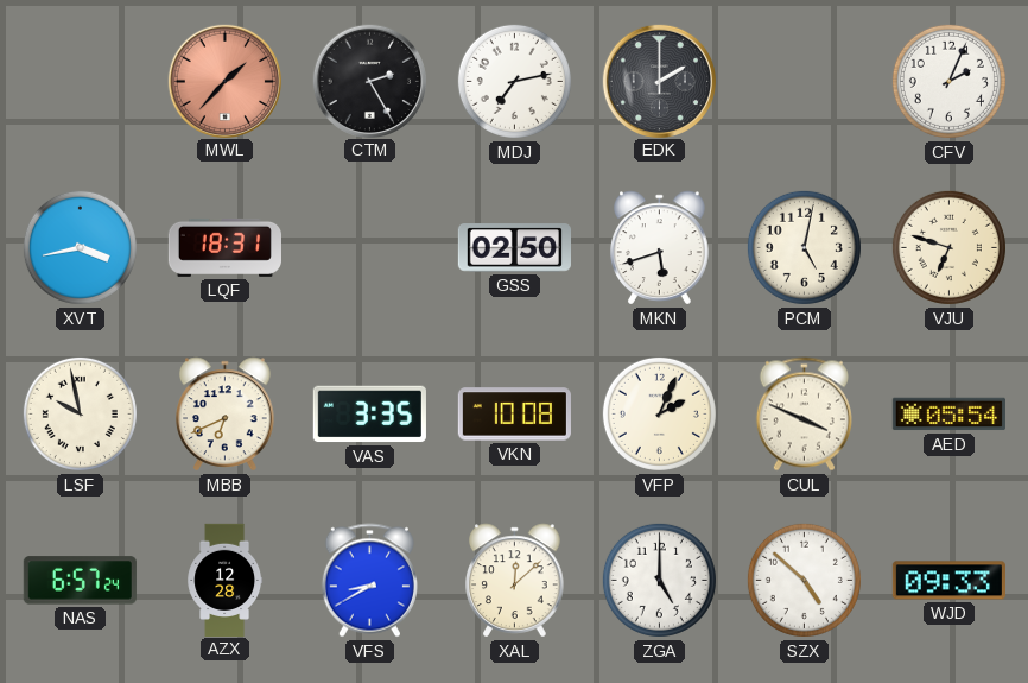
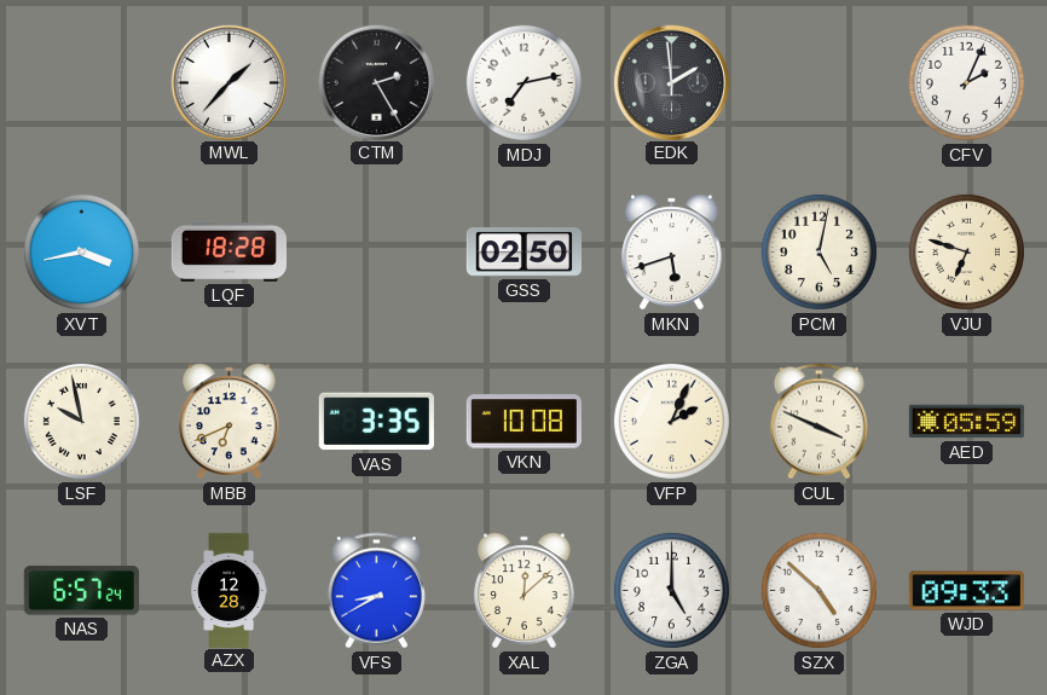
MWL dial: salmon -> white (229, 82)
EDK: 2:00 -> 1:59 (671, 82)
LQF: 18:31 -> 18:28 (229, 251)
AED: 05:54 -> 05:59 (966, 422)
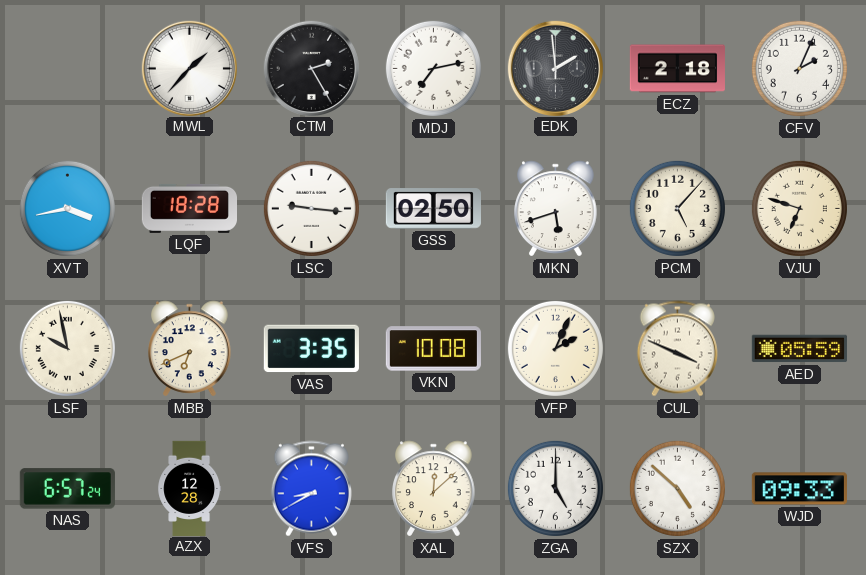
ECZ: none -> 2:18 (677, 69)
LSC: none -> 9:16 (311, 208)
PCM: 5:02 -> 5:07 (677, 208)
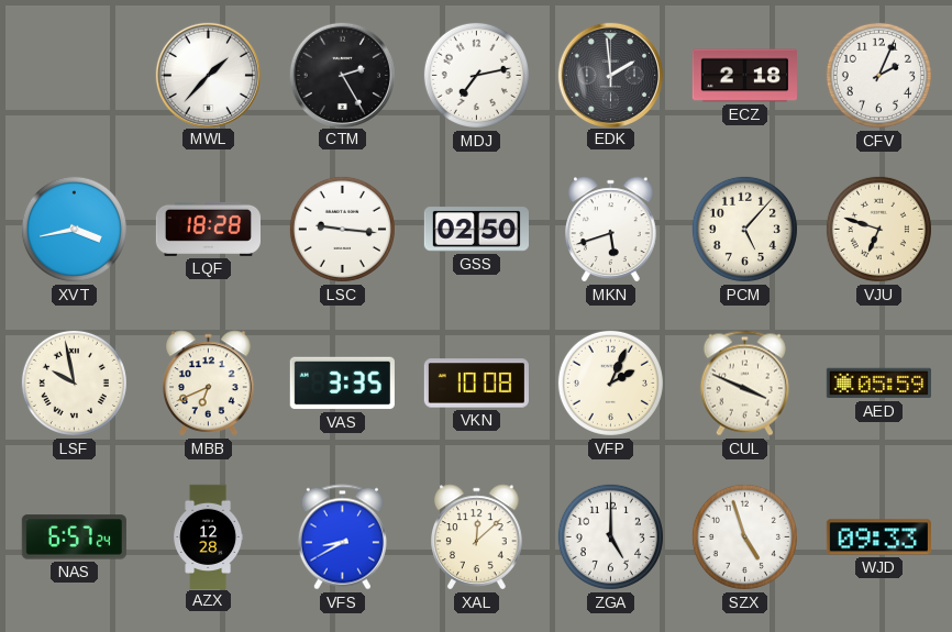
SZX: 4:52 -> 4:57 (744, 536)
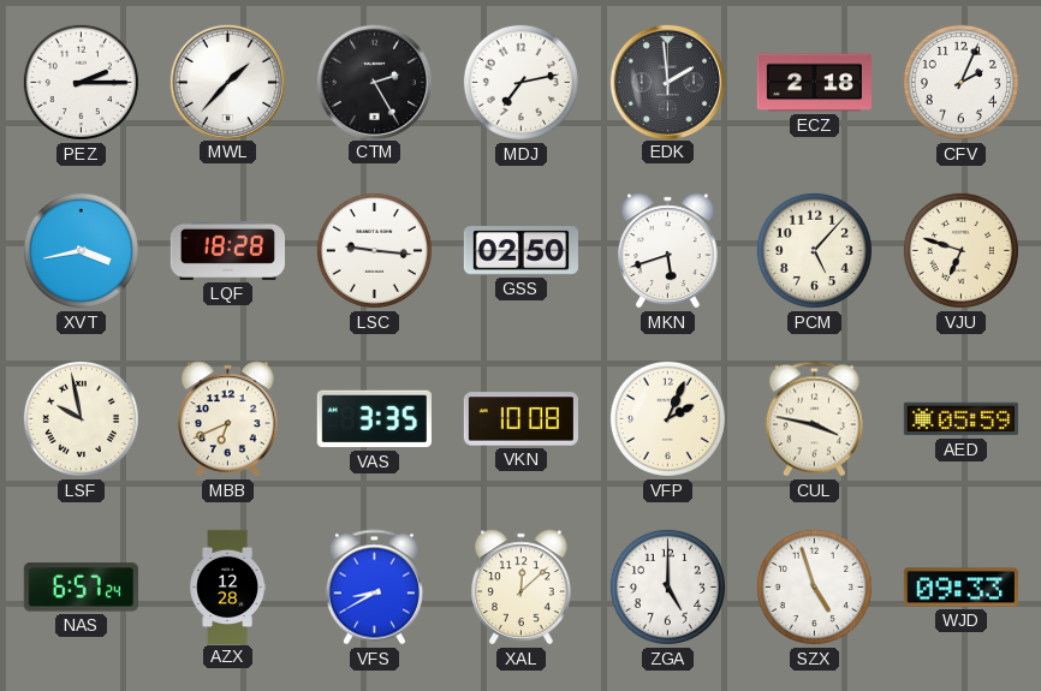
PEZ: none -> 2:15 (81, 82)
CUL: 3:49 -> 3:47 (814, 419)
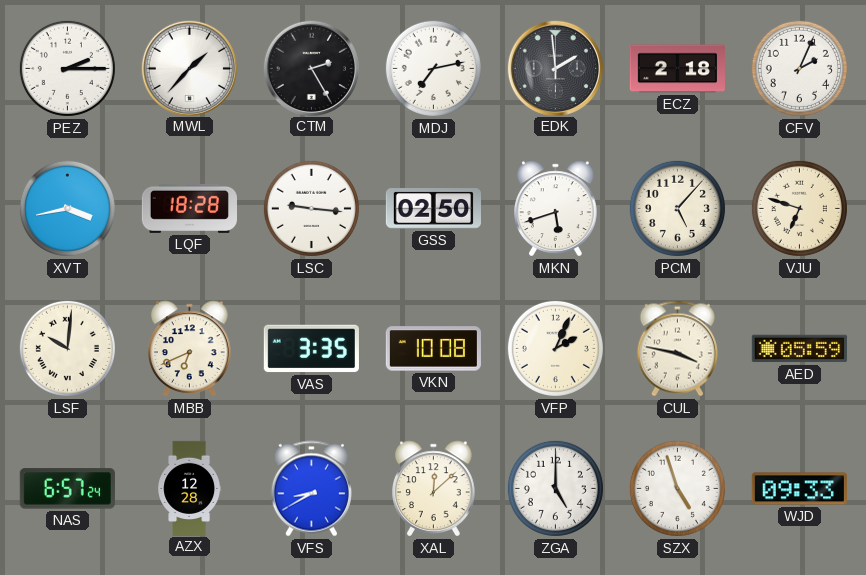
LSF: 9:58 -> 10:01 (67, 348)
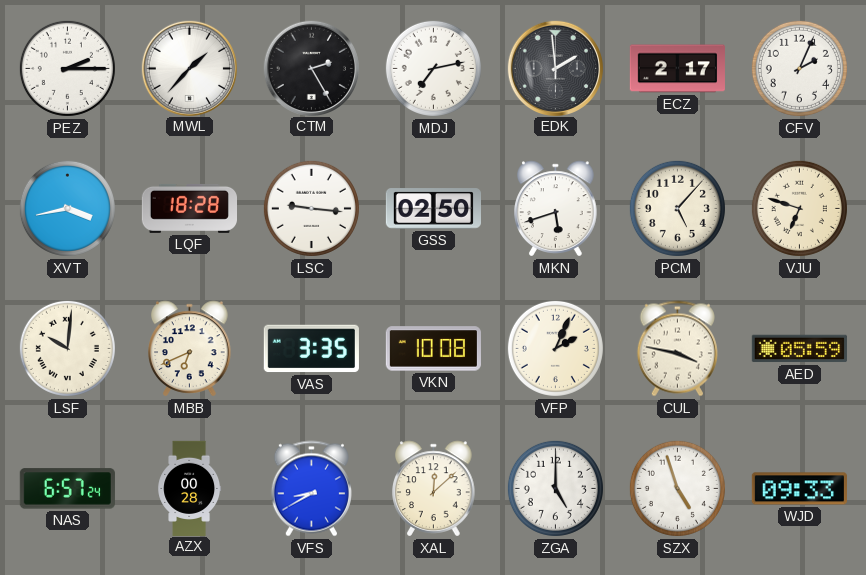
ECZ: 2:18 -> 2:17 (677, 69)
AZX: 12:28 -> 00:28 (190, 488)
